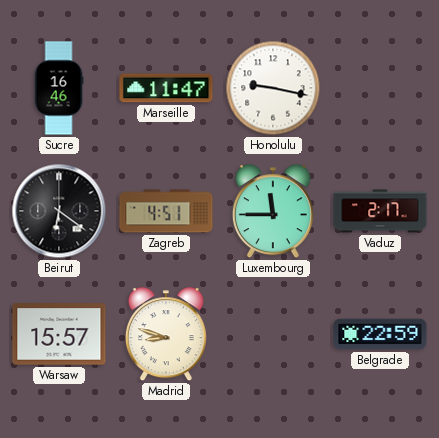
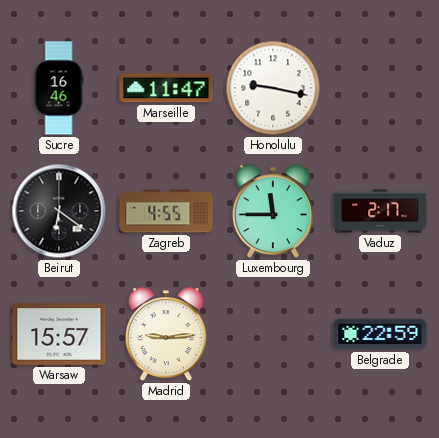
Zagreb: 4:51 -> 4:55 (166, 211)
Madrid: 8:48 -> 9:14 (166, 335)
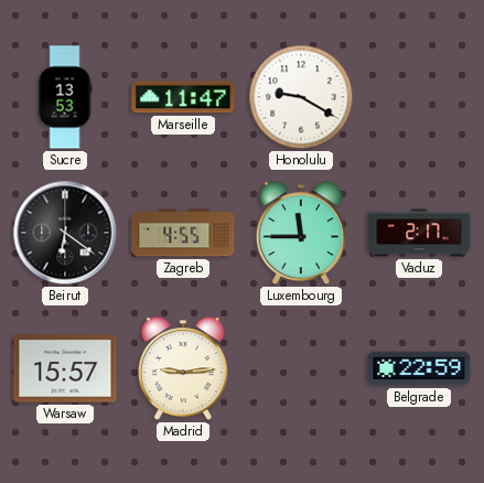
Sucre: 16:46 -> 13:53 (65, 97)
Honolulu: 9:17 -> 9:20 (301, 97)
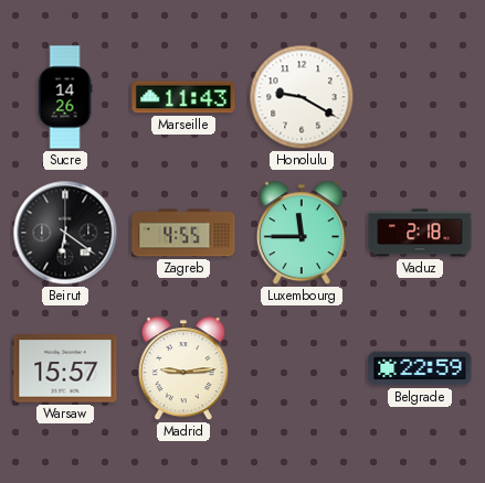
Sucre: 13:53 -> 14:26 (65, 97)
Marseille: 11:47 -> 11:43 (183, 97)
Vaduz: 2:17 -> 2:18 (420, 233)
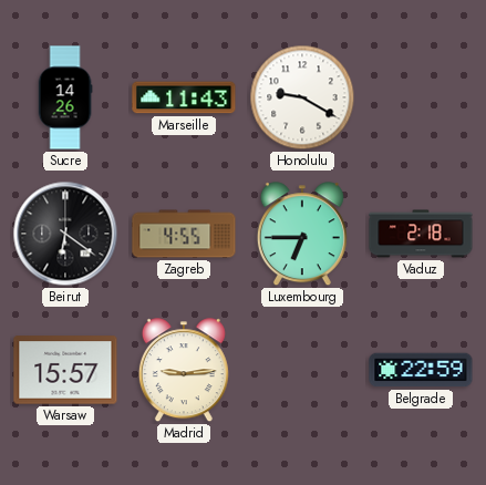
Luxembourg: 11:45 -> 6:45 (302, 235)
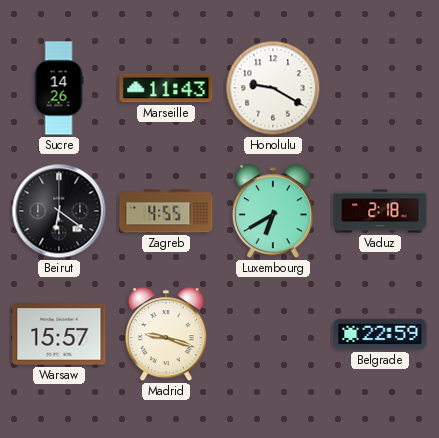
Luxembourg: 6:45 -> 6:40 (273, 212)
Madrid: 9:14 -> 9:18 (166, 335)
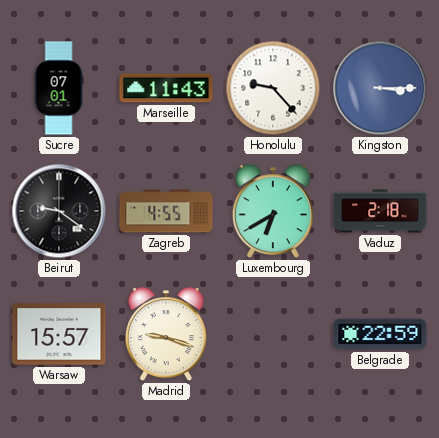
Sucre: 14:26 -> 07:01 (59, 88)
Honolulu: 9:20 -> 9:23 (273, 88)
Kingston: none -> 3:15 (380, 88)
Beirut: 6:21 -> 9:21 (59, 211)
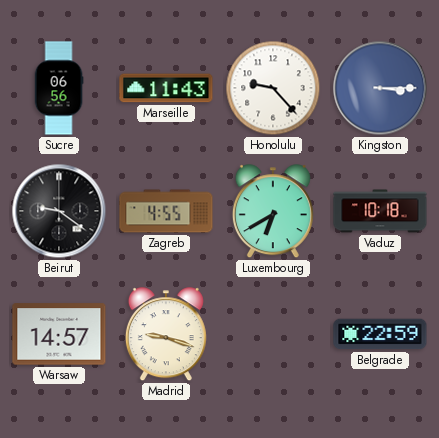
Sucre: 07:01 -> 06:56 (59, 88)
Vaduz: 2:18 -> 10:18 (380, 211)
Warsaw: 15:57 -> 14:57 (59, 334)
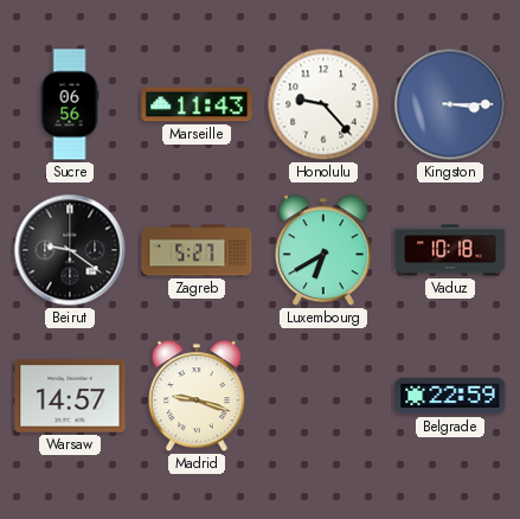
Zagreb: 4:55 -> 5:27 (197, 250)
